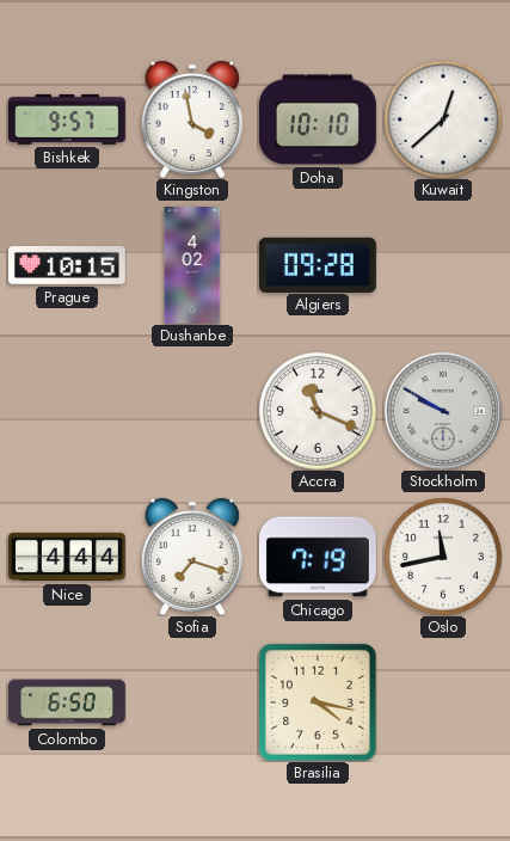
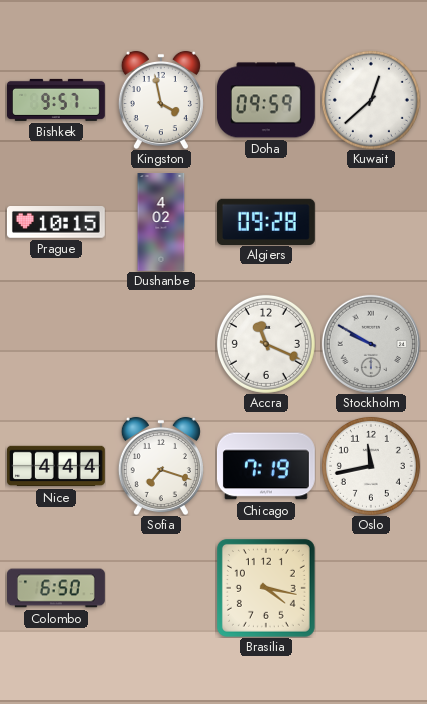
Doha: 10:10 -> 09:59 (266, 100)
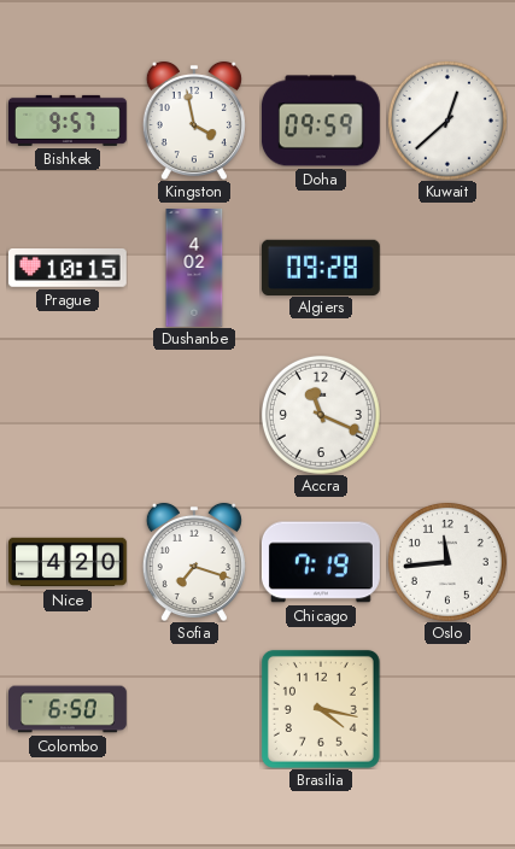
Stockholm: 9:50 -> none (371, 344)
Nice: 4:44 -> 4:20 (69, 562)
Oslo: 11:43 -> 11:44 (447, 562)
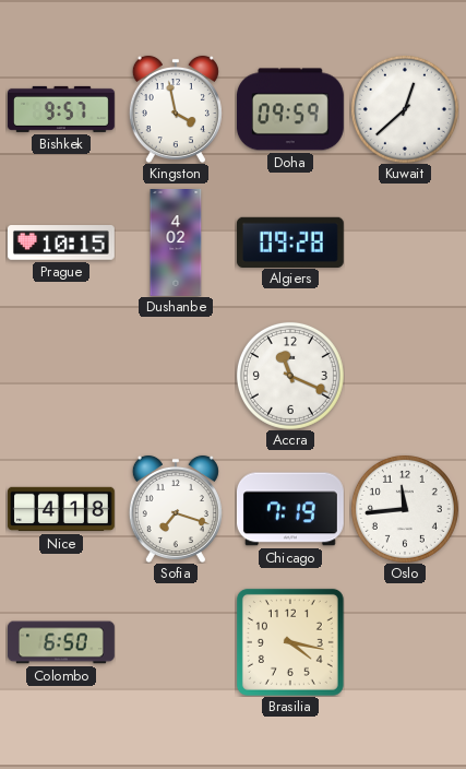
Nice: 4:20 -> 4:18 (62, 509)
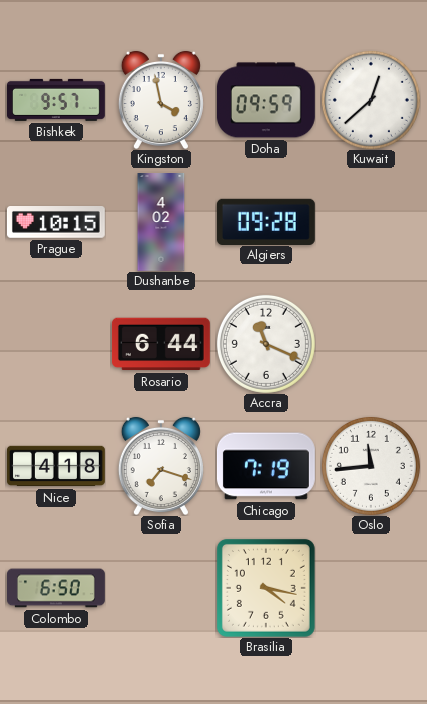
Rosario: none -> 6:44 (161, 344)
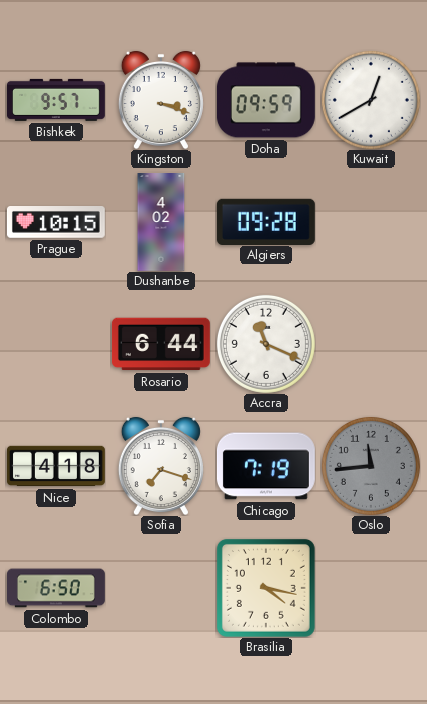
Kingston: 3:58 -> 3:18 (161, 100)
Kuwait: 12:38 -> 12:40 (371, 100)
Oslo dial: white -> grey (371, 466)
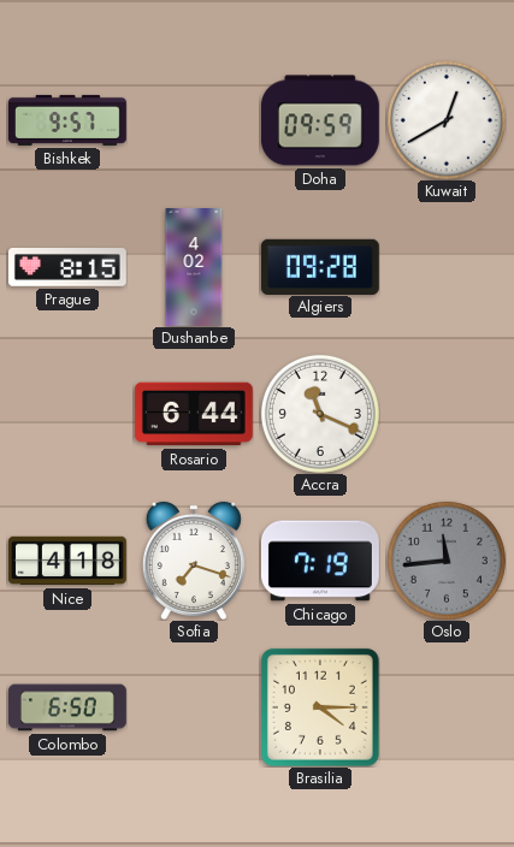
Kingston: 3:18 -> none (161, 100)
Prague: 10:15 -> 8:15 (67, 268)
Brasilia: 4:17 -> 4:15 (320, 707)
